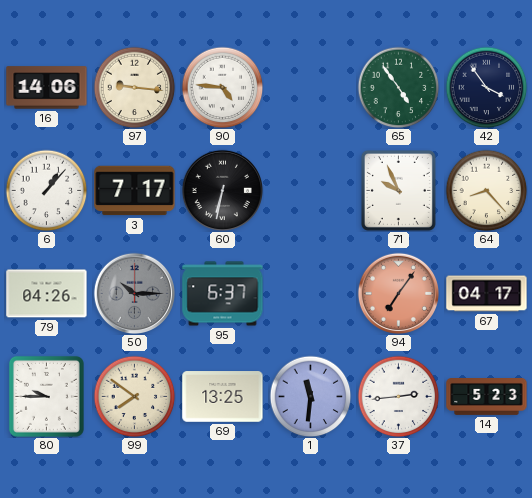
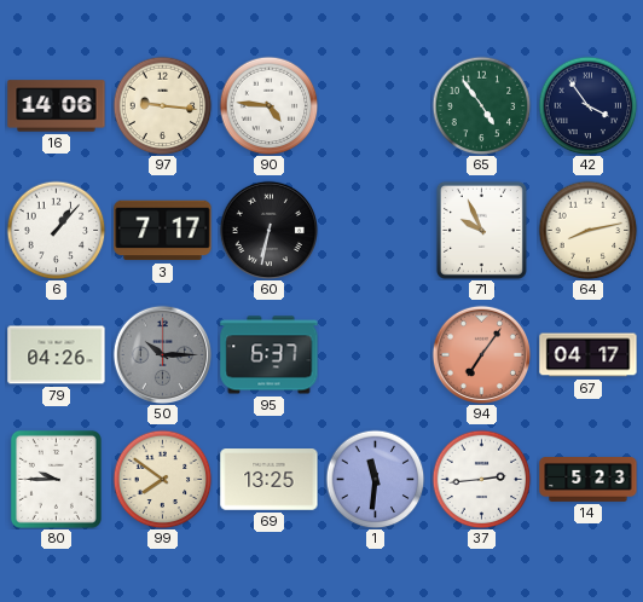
64: 8:23 -> 8:13 (587, 230)
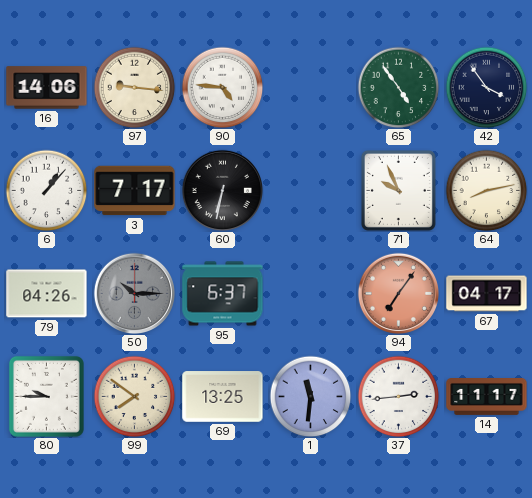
14: 5:23 -> 11:17 (487, 397)
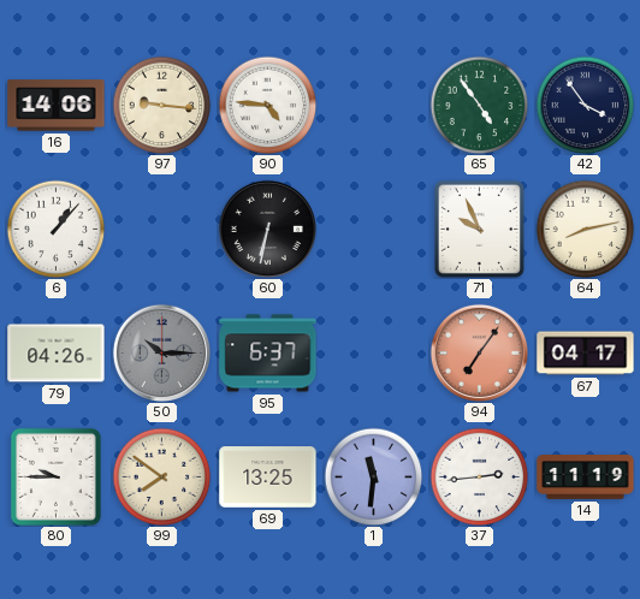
3: 7:17 -> none (135, 191)
14: 11:17 -> 11:19 (586, 478)
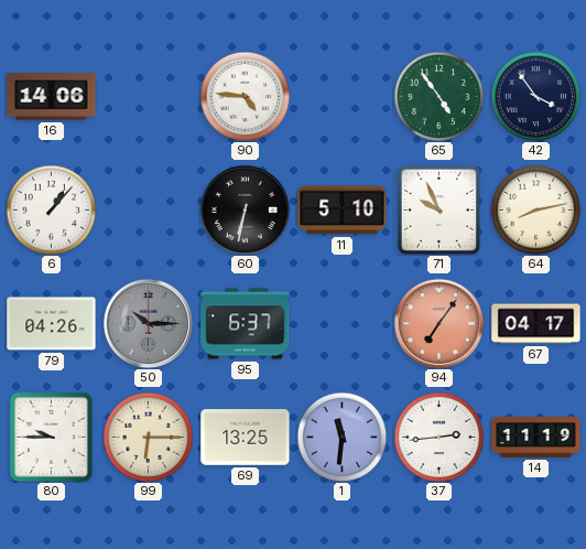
97: 9:16 -> none (161, 105)
11: none -> 5:10 (343, 211)
99: 7:51 -> 6:15 (148, 437)
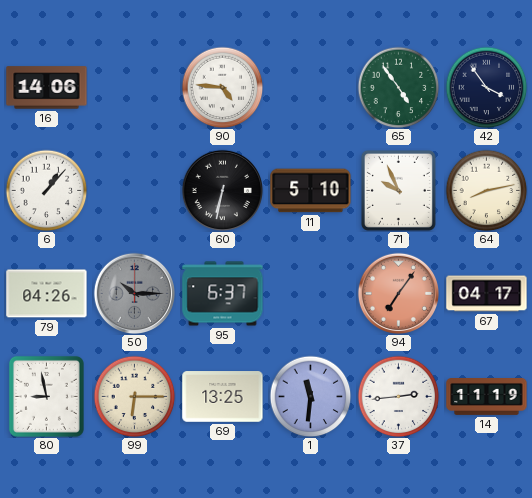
80: 9:45 -> 8:58 (46, 396)
